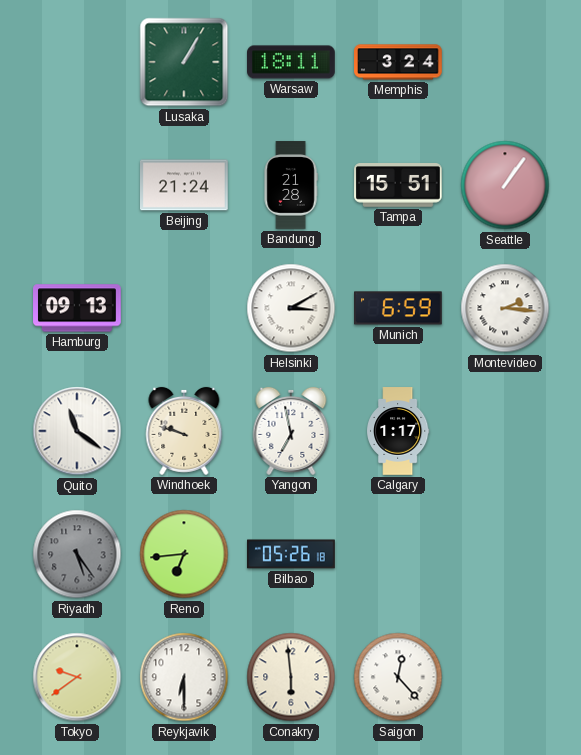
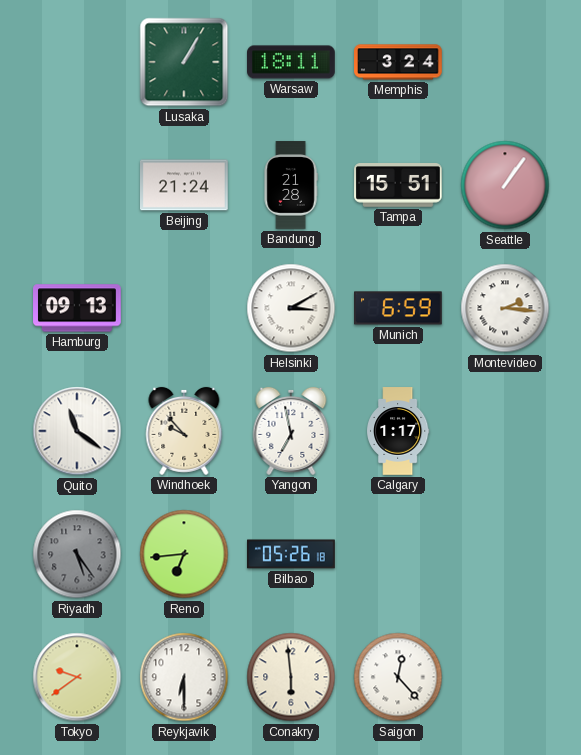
Windhoek: 9:48 -> 9:53 (184, 431)
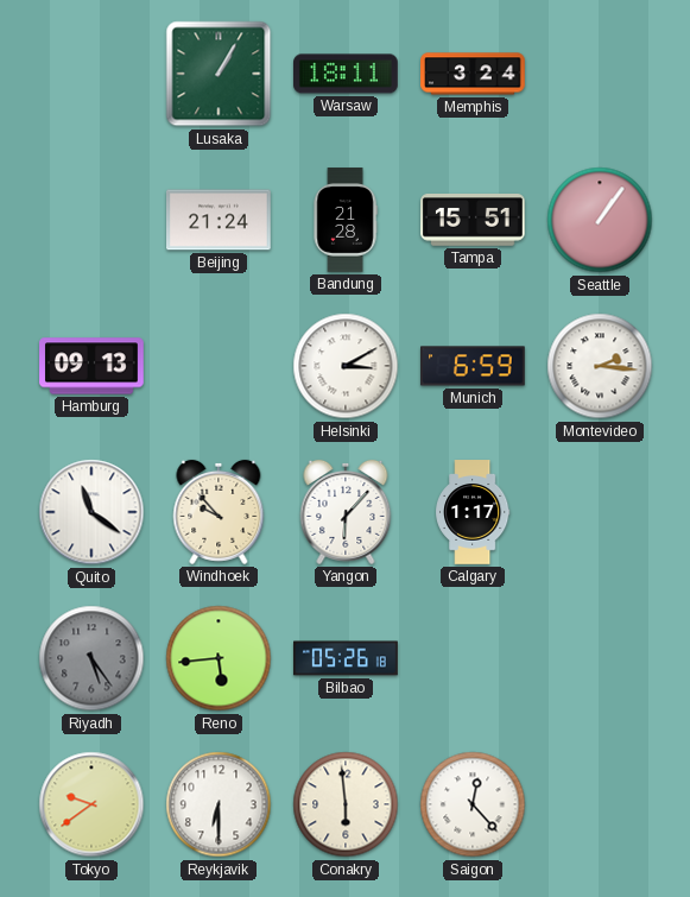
Yangon: 6:58 -> 6:07 (346, 512)
Reno: 6:44 -> 5:44 (219, 658)
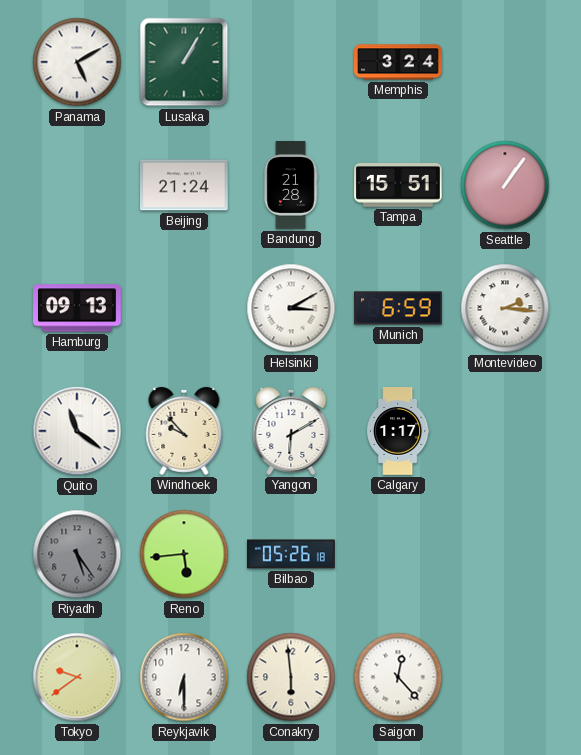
Panama: none -> 5:10 (77, 62)
Warsaw: 18:11 -> none (347, 74)
Yangon: 6:07 -> 6:10 (291, 431)
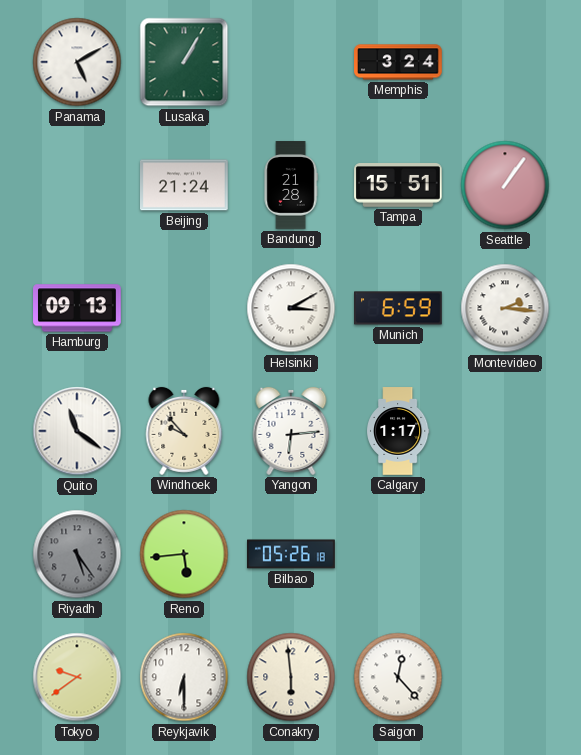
Yangon: 6:10 -> 6:14 (291, 431)
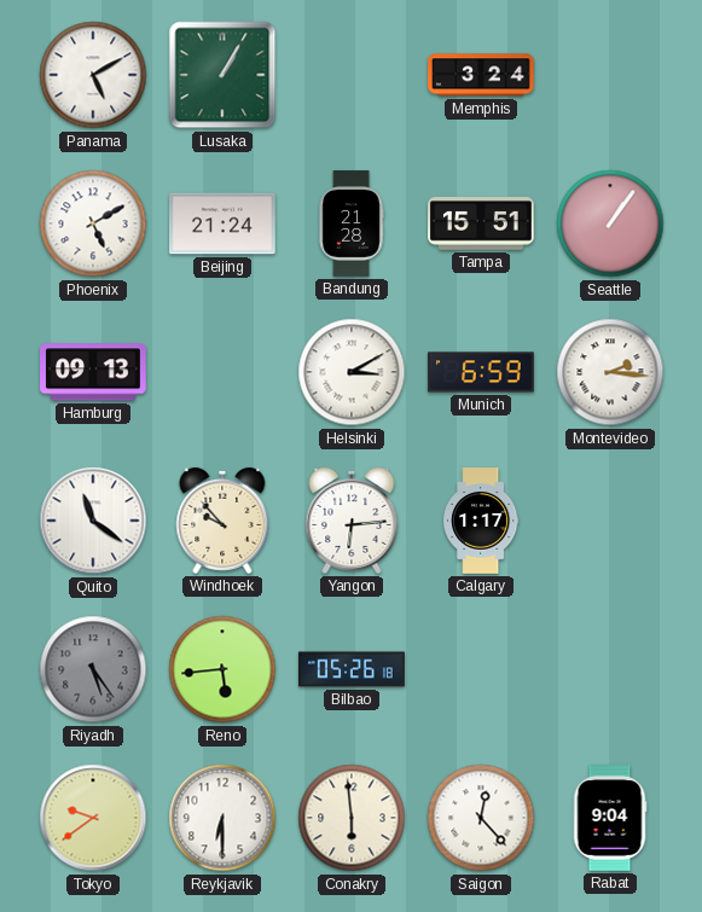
Phoenix: none -> 5:10 (93, 223)
Rabat: none -> 9:04 (610, 818)
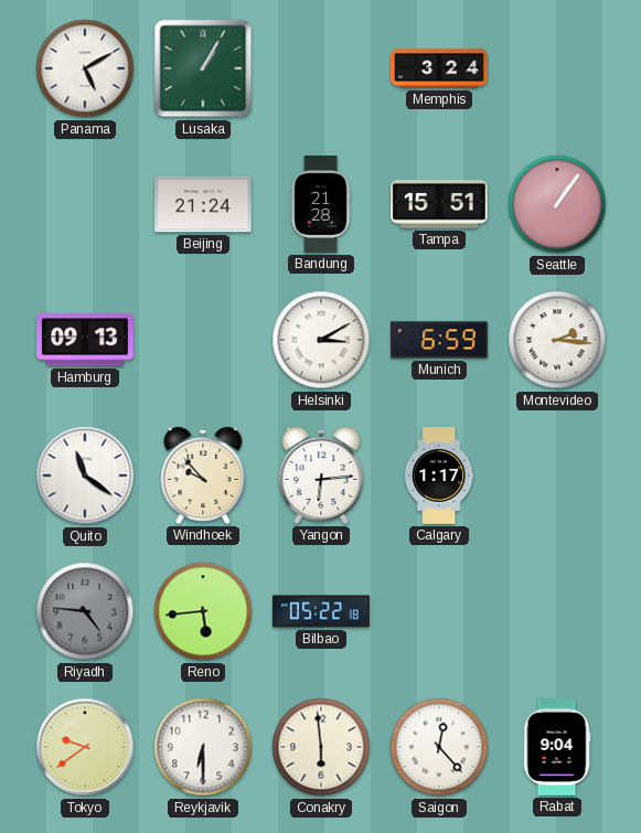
Phoenix: 5:10 -> none (93, 223)
Riyadh: 5:24 -> 4:46 (85, 611)
Bilbao: 05:26 -> 05:22 (321, 611)
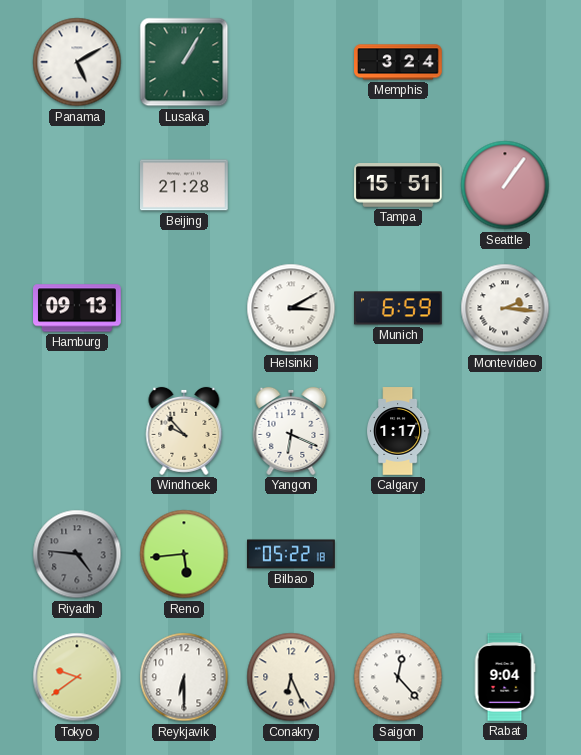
Beijing: 21:24 -> 21:28 (185, 185)
Bandung: 21:28 -> none (321, 204)
Quito: 11:21 -> none (85, 476)
Yangon: 6:14 -> 6:19 (291, 431)
Conakry: 5:59 -> 6:26 (291, 677)
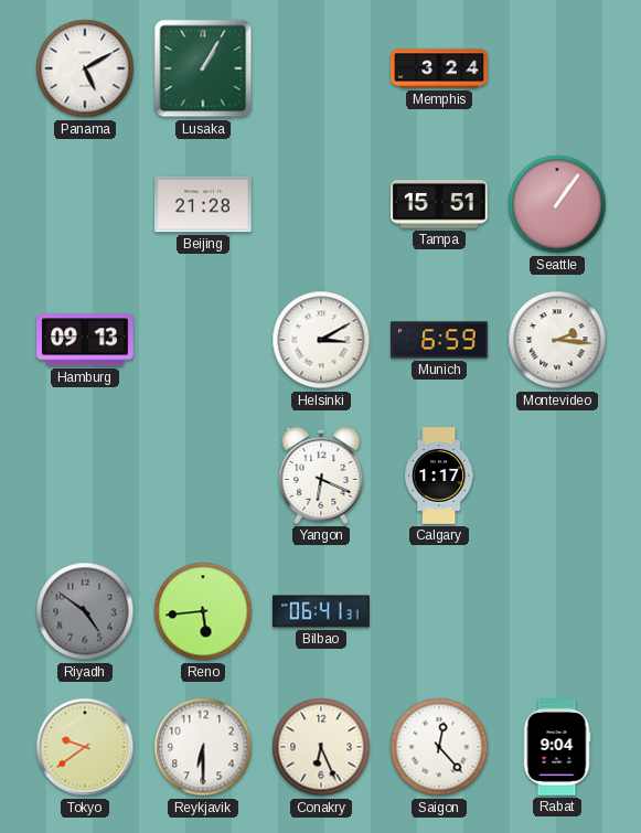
Windhoek: 9:53 -> none (184, 431)
Riyadh: 4:46 -> 4:51 (85, 611)
Bilbao: 05:22 -> 06:41 (321, 611)
